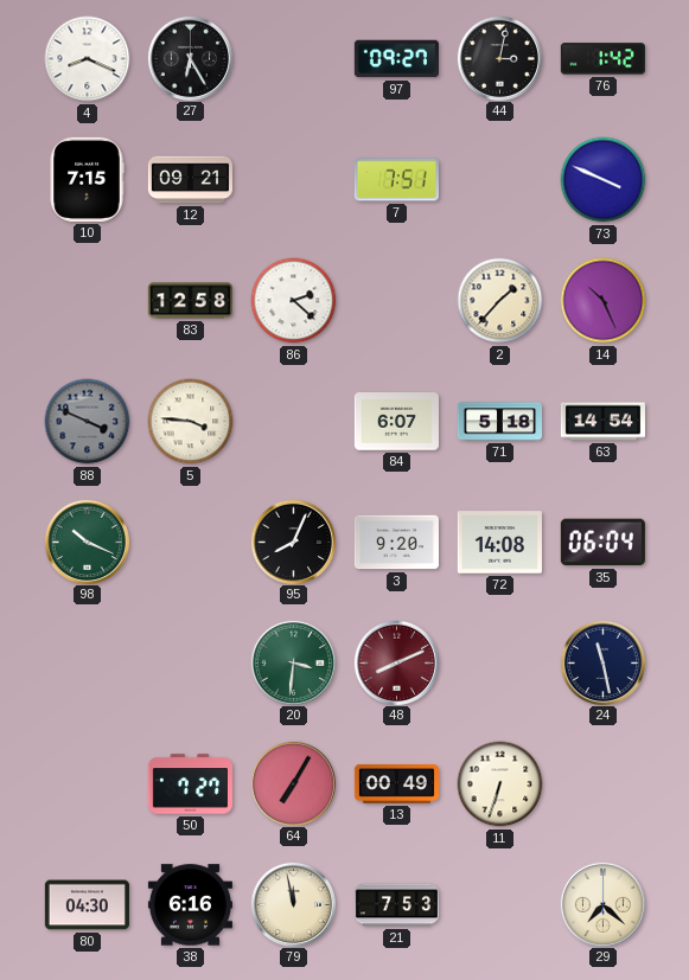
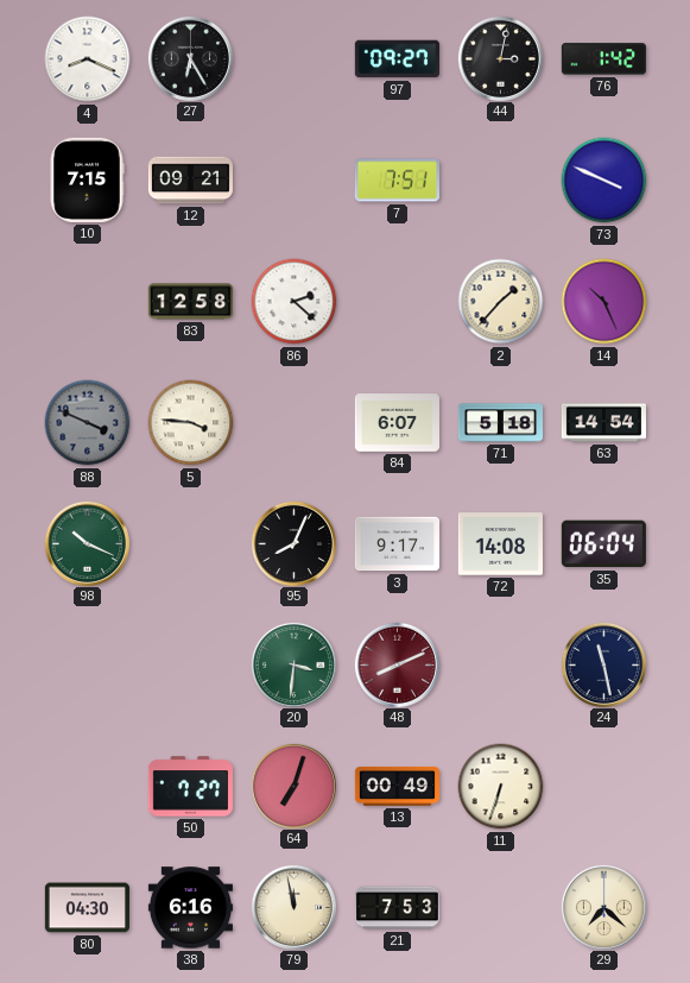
3: 9:20 -> 9:17 (397, 544)
64: 7:05 -> 7:03 (293, 786)
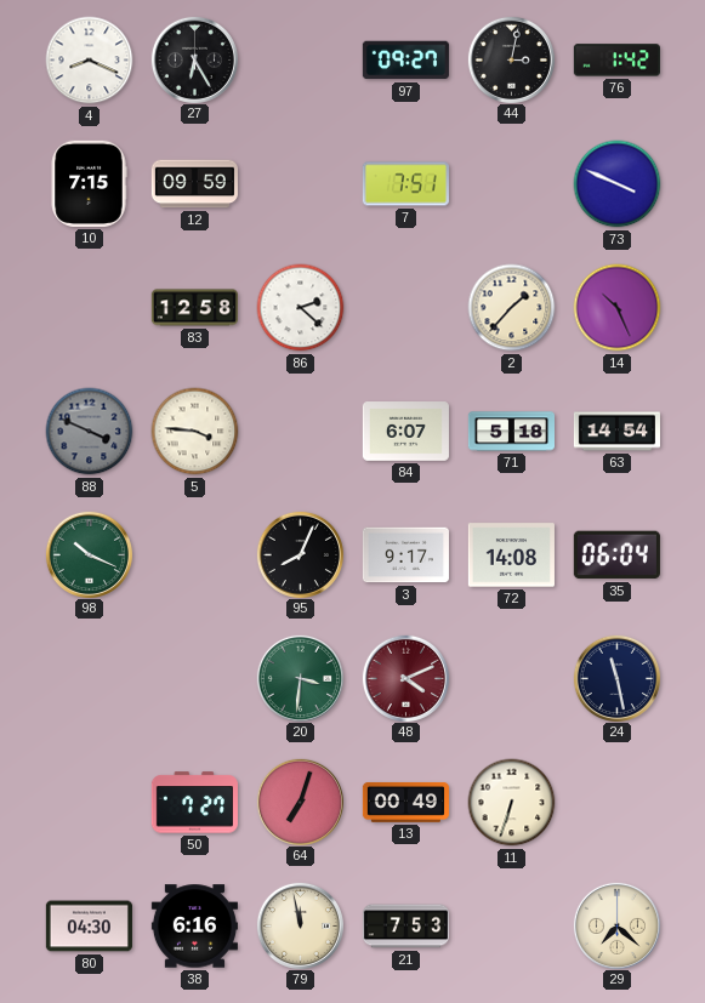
12: 09:21 -> 09:59 (194, 184)
48: 8:11 -> 4:11 (405, 678)
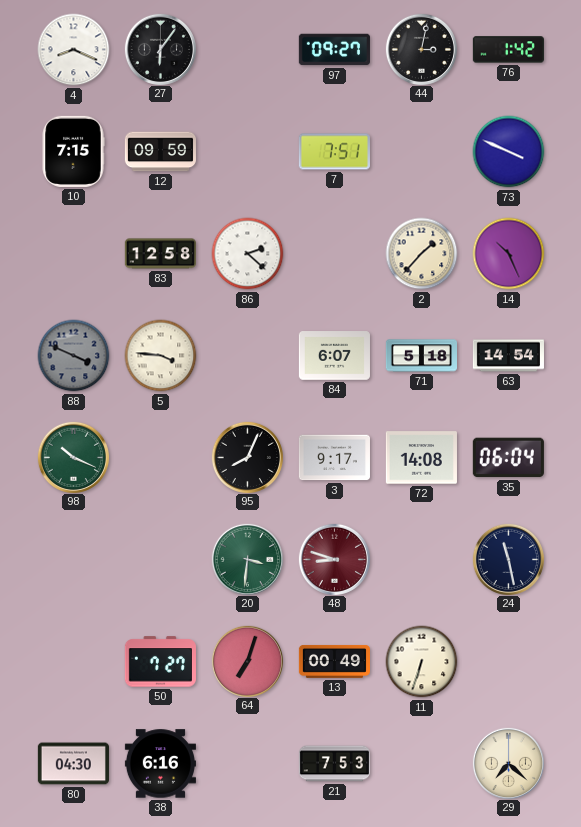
27: 6:25 -> 6:06 (160, 49)
48: 4:11 -> 8:48 (334, 559)
79: 11:58 -> none (300, 925)
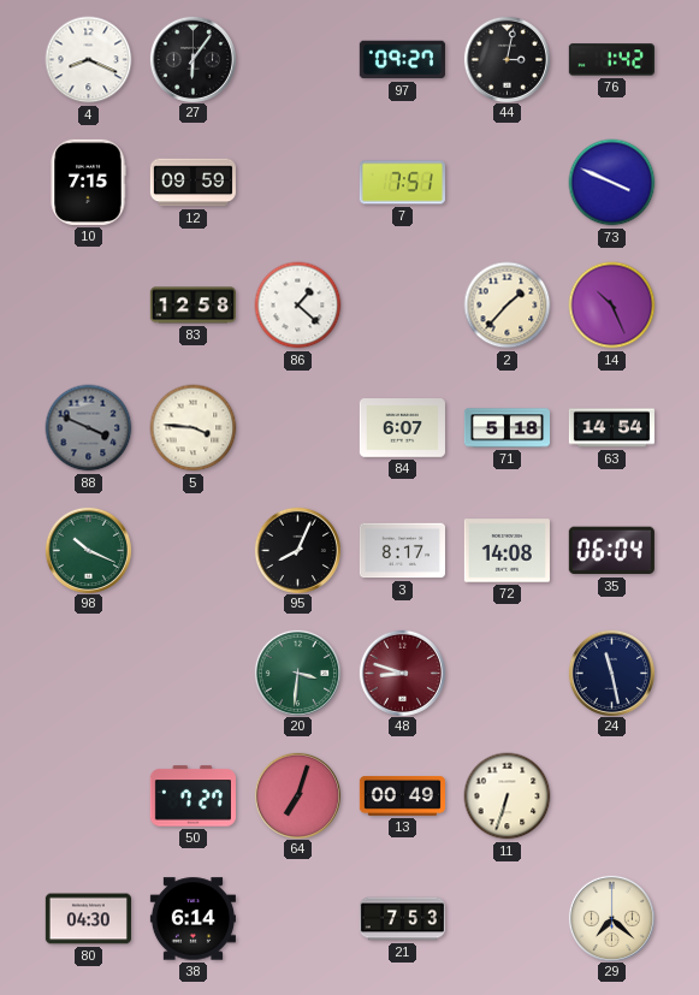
86: 2:22 -> 1:22 (298, 306)
3: 9:17 -> 8:17 (402, 551)
38: 6:16 -> 6:14 (192, 919)
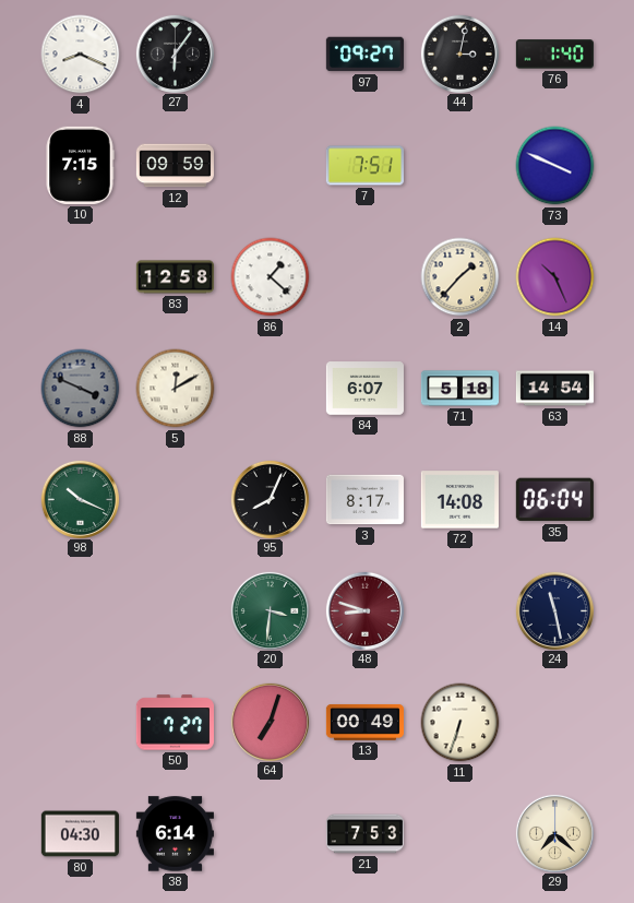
76: 1:42 -> 1:40 (554, 55)
5: 3:46 -> 12:10 (176, 389)
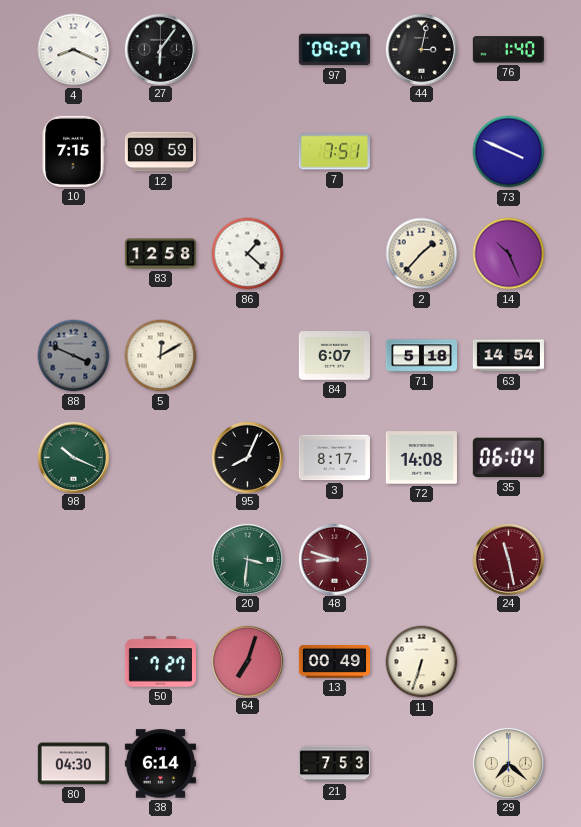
24 dial: navy -> burgundy (508, 559)
